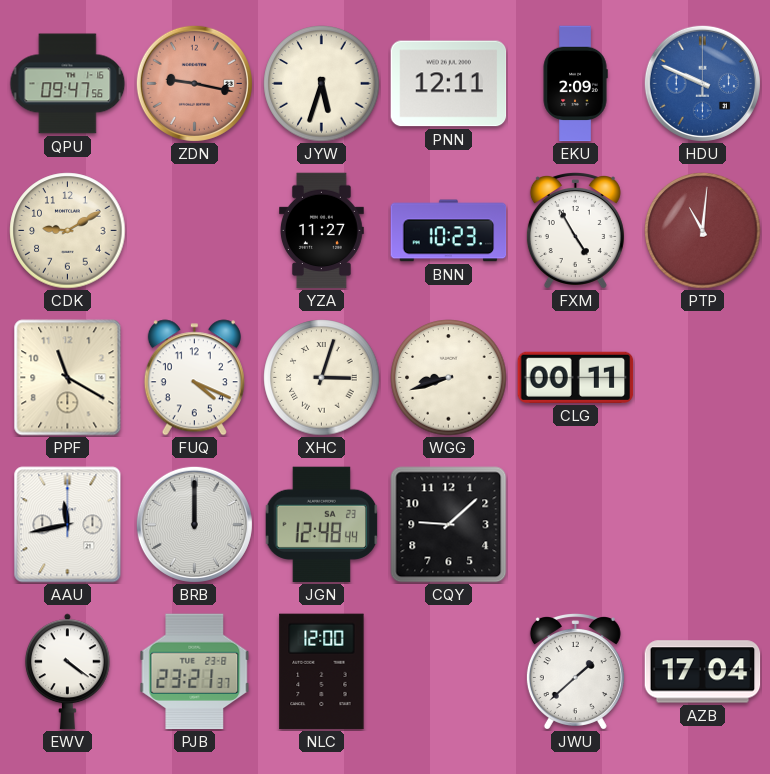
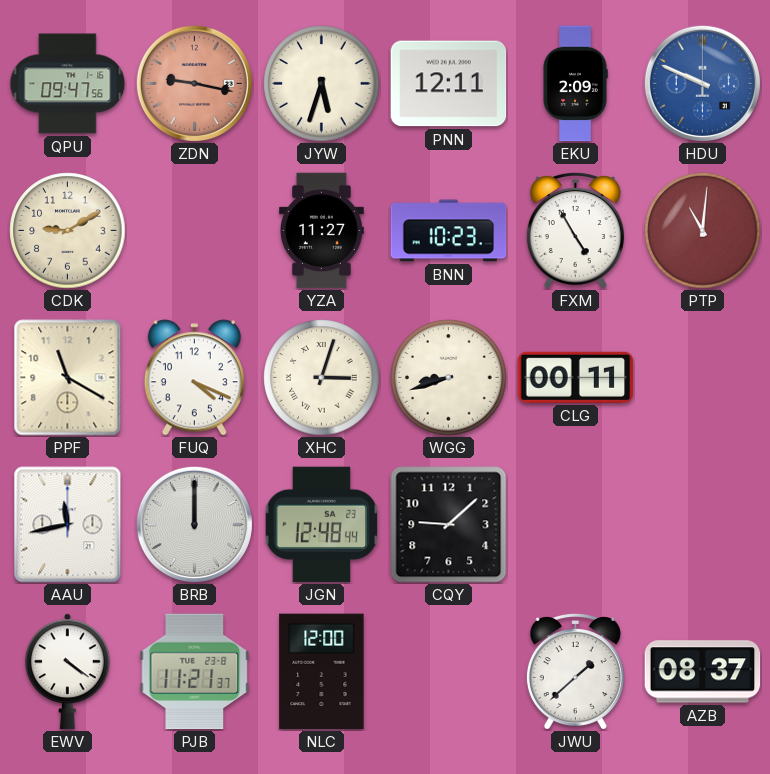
PJB: 23:21 -> 11:21 (195, 672)
AZB: 17:04 -> 08:37 (703, 672)
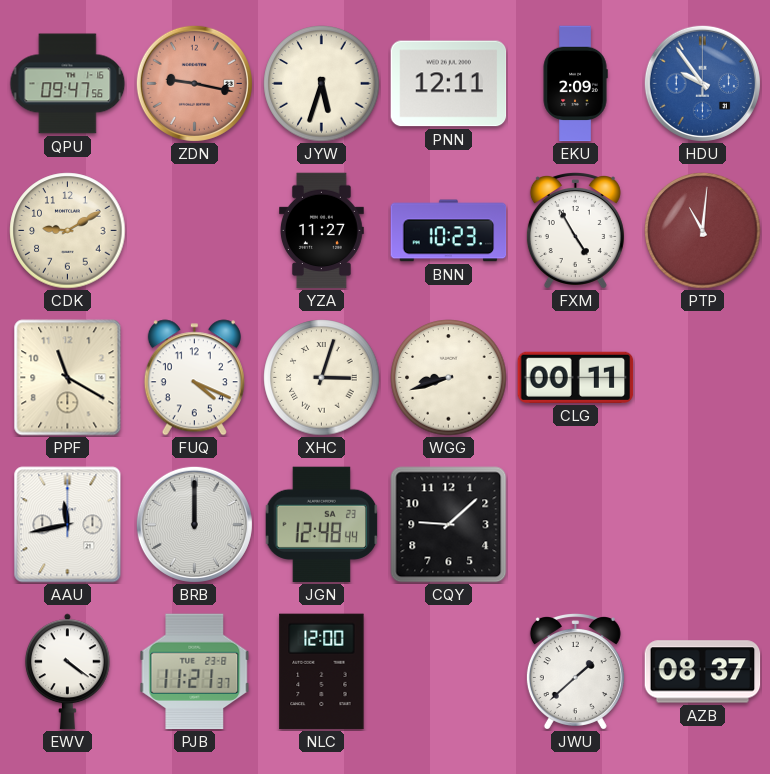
HDU: 9:49 -> 9:54 (702, 83)
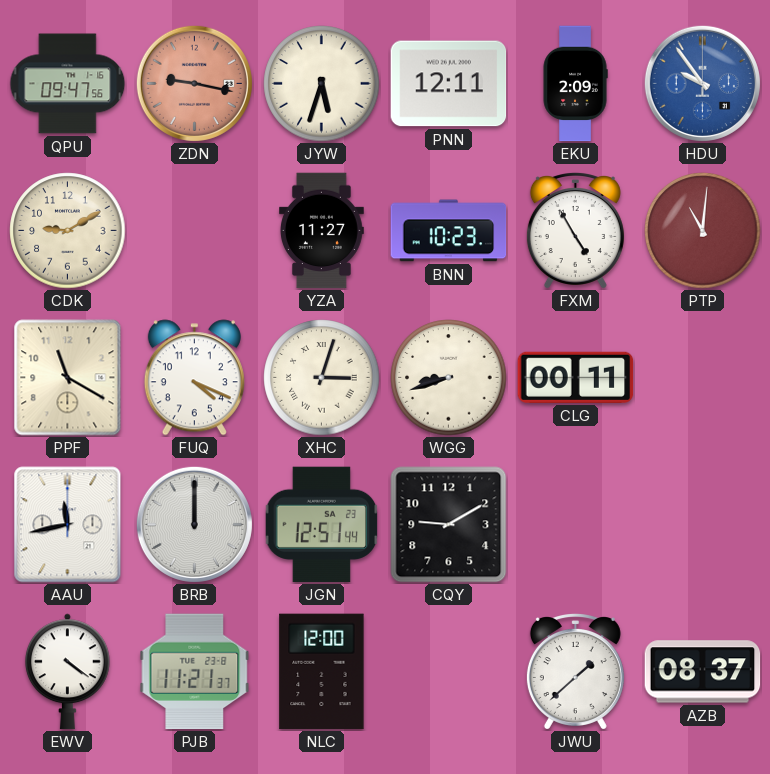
JGN: 12:48 -> 12:51 (322, 525)
CQY: 9:08 -> 9:10 (449, 525)
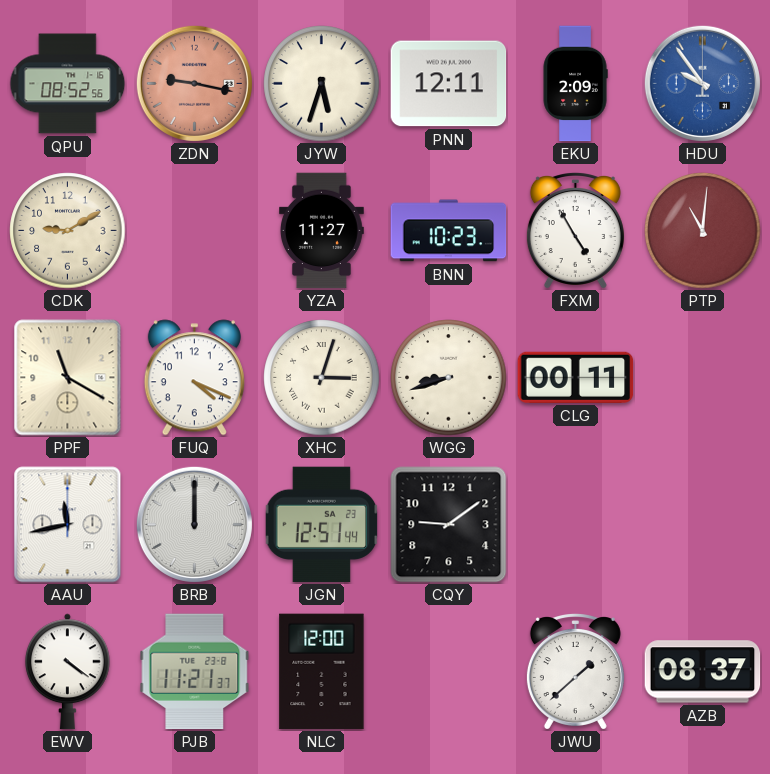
QPU: 09:47 -> 08:52 (68, 84)
CQY: 9:10 -> 9:09 (449, 525)
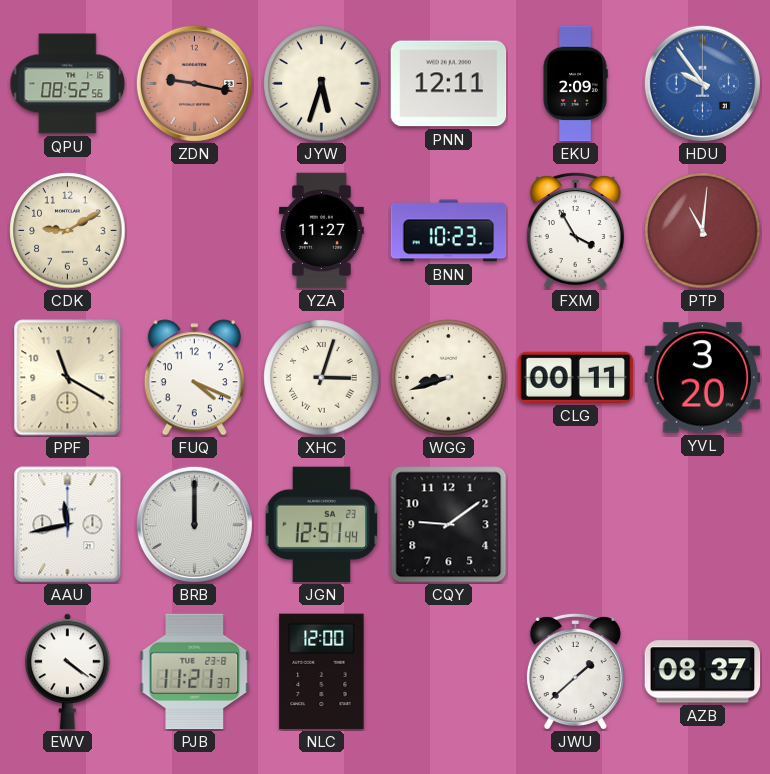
FXM: 4:55 -> 3:55 (575, 231)
YVL: none -> 3:20 (703, 378)
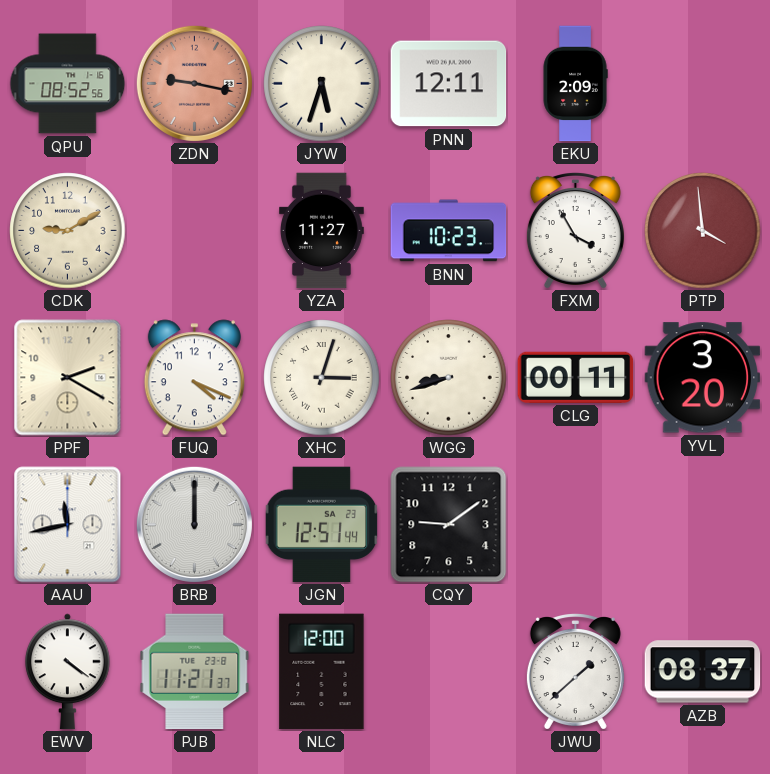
HDU: 9:54 -> none (702, 83)
PTP: 11:01 -> 3:59 (703, 231)
PPF: 11:20 -> 2:20 (68, 378)
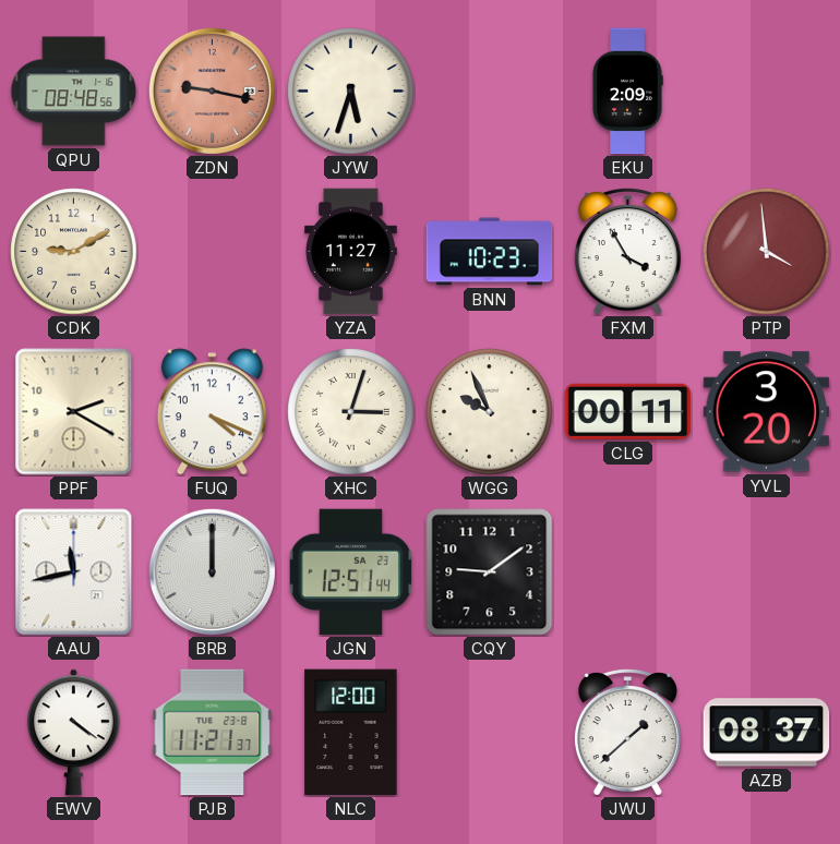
QPU: 08:52 -> 08:48 (74, 92)
PNN: 12:11 -> none (449, 84)
WGG: 8:42 -> 9:56 (490, 412)
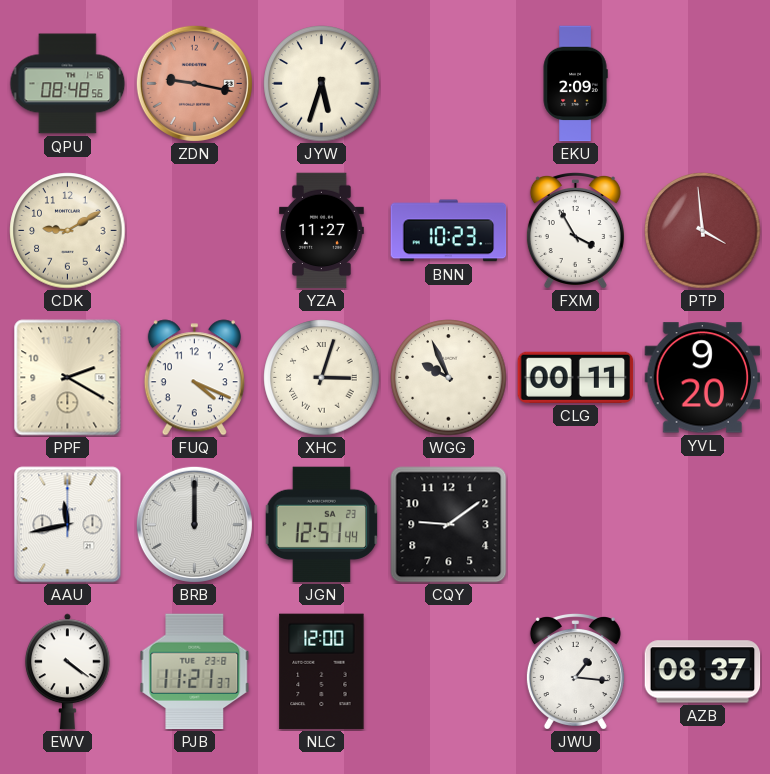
YVL: 3:20 -> 9:20 (703, 378)
JWU: 1:38 -> 1:16 (575, 672)
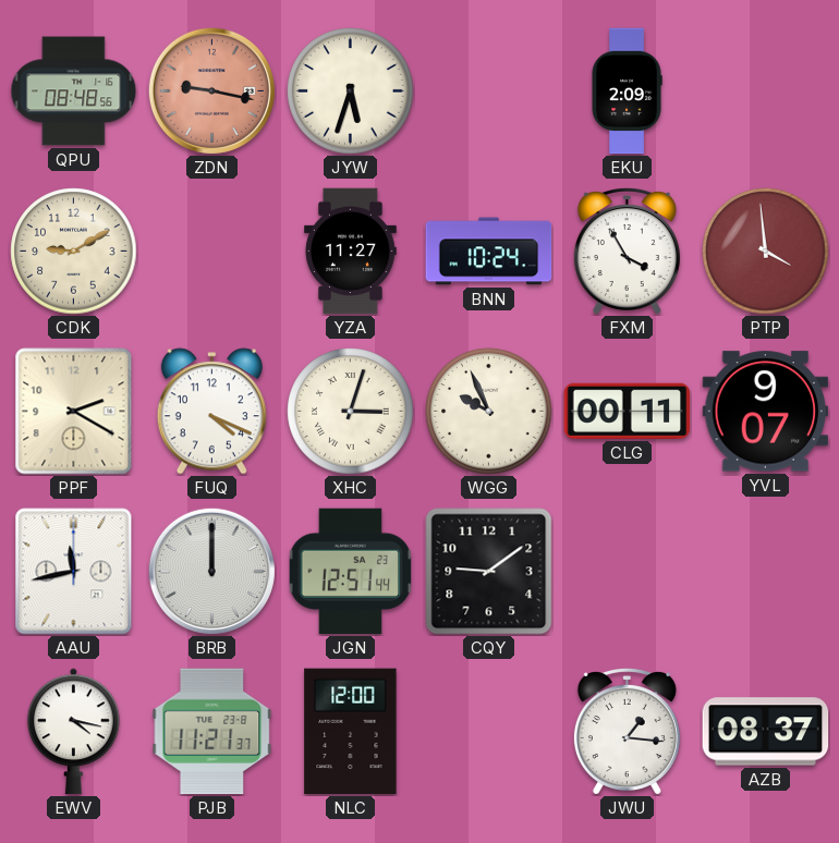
BNN: 10:23 -> 10:24 (489, 252)
YVL: 9:20 -> 9:07 (766, 412)
EWV: 4:21 -> 4:17 (73, 732)
